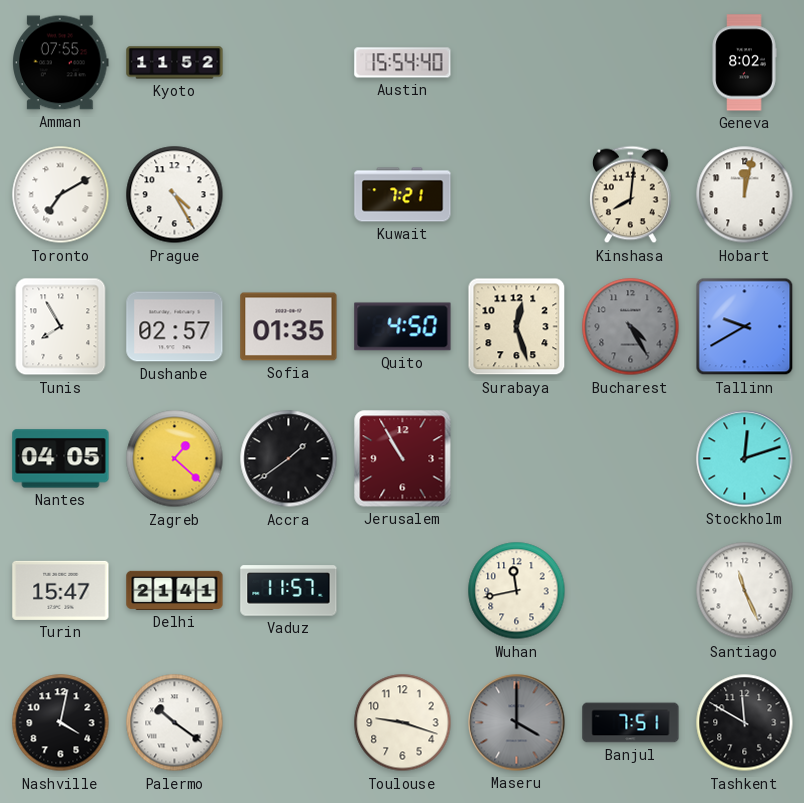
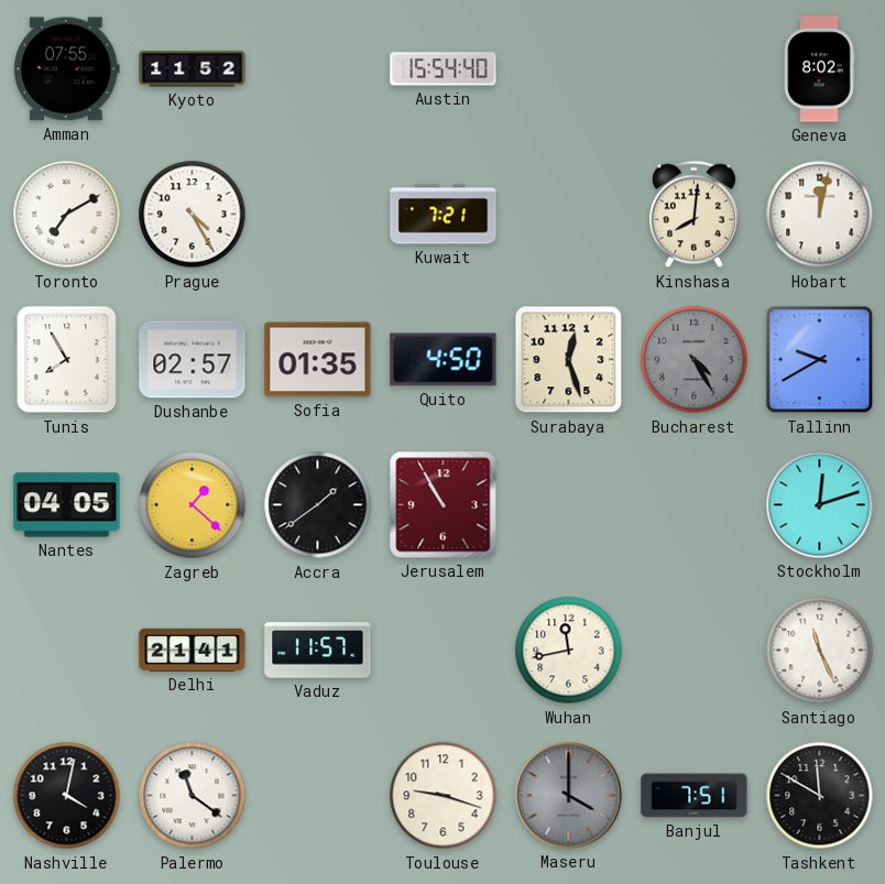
Turin: 15:47 -> none (61, 590)
Palermo: 10:21 -> 11:21 (193, 796)
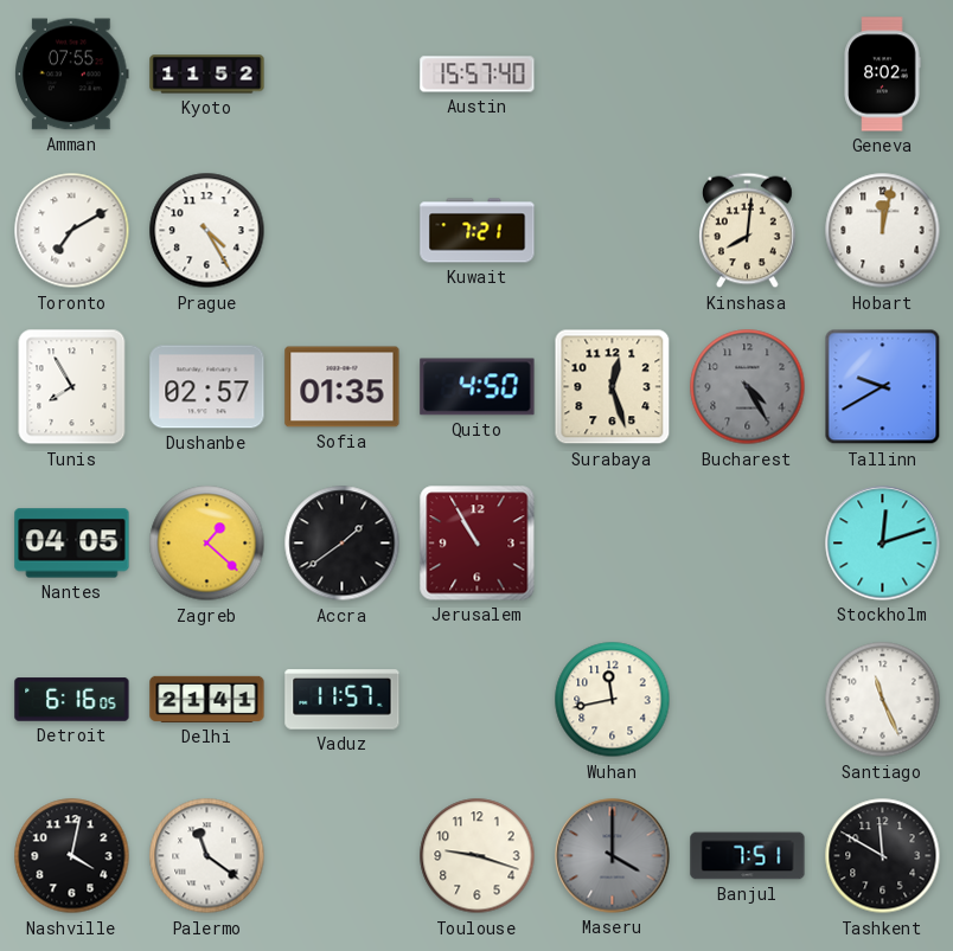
Austin: 15:54 -> 15:57 (478, 75)
Detroit: none -> 6:16 (72, 700)
